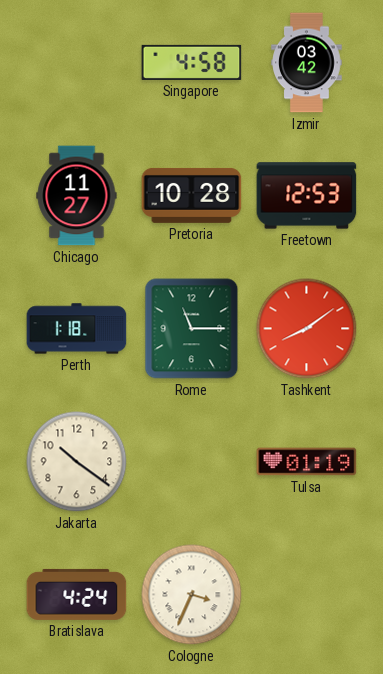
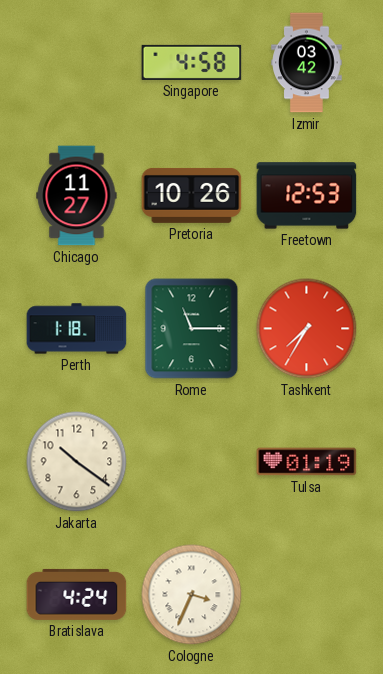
Pretoria: 10:28 -> 10:26 (192, 195)
Tashkent: 8:09 -> 7:35 (307, 329)
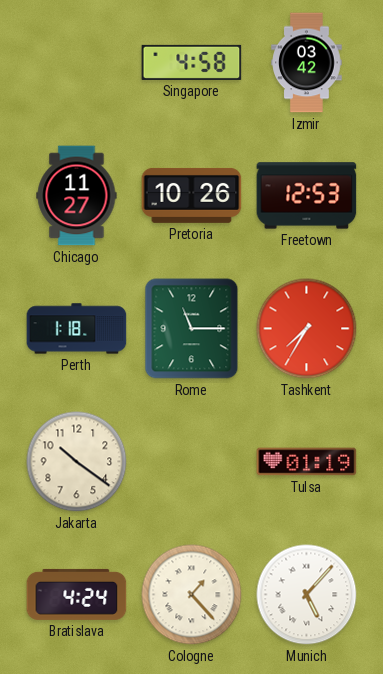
Cologne: 3:34 -> 1:23 (192, 595)
Munich: none -> 5:07 (307, 595)
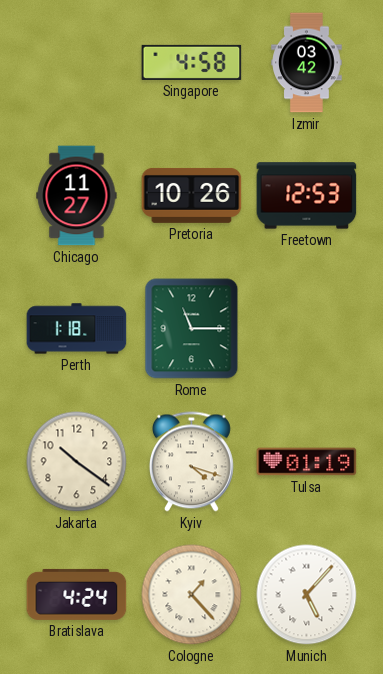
Tashkent: 7:35 -> none (307, 329)
Kyiv: none -> 4:18 (191, 462)
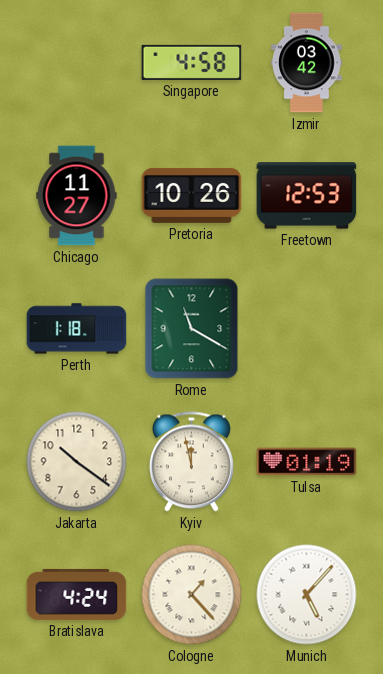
Rome: 11:15 -> 11:20 (192, 329)
Kyiv: 4:18 -> 11:58 (191, 462)
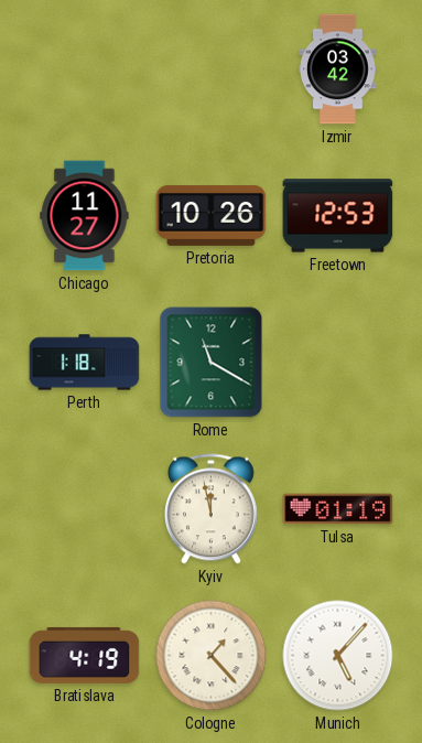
Singapore: 4:58 -> none (192, 62)
Jakarta: 10:21 -> none (77, 462)
Bratislava: 4:24 -> 4:19 (85, 655)
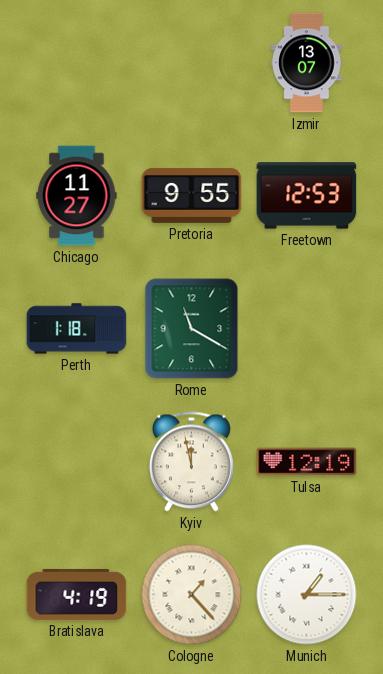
Izmir: 03:42 -> 13:07 (307, 63)
Pretoria: 10:26 -> 9:55 (192, 195)
Tulsa: 01:19 -> 12:19 (307, 462)
Munich: 5:07 -> 1:15 (307, 595)
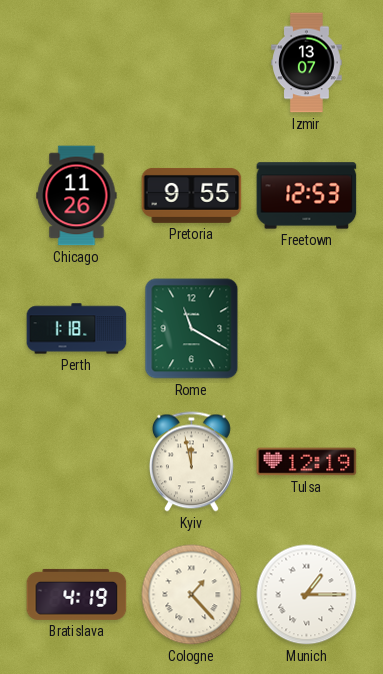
Chicago: 11:27 -> 11:26 (77, 196)
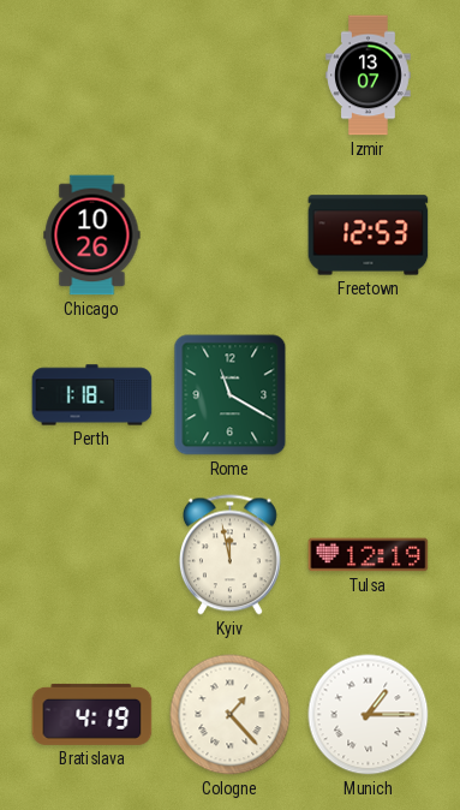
Chicago: 11:26 -> 10:26 (92, 236)
Pretoria: 9:55 -> none (192, 195)
